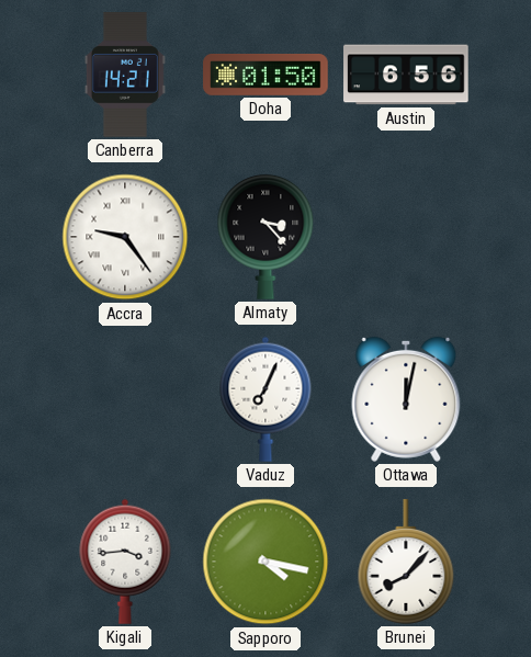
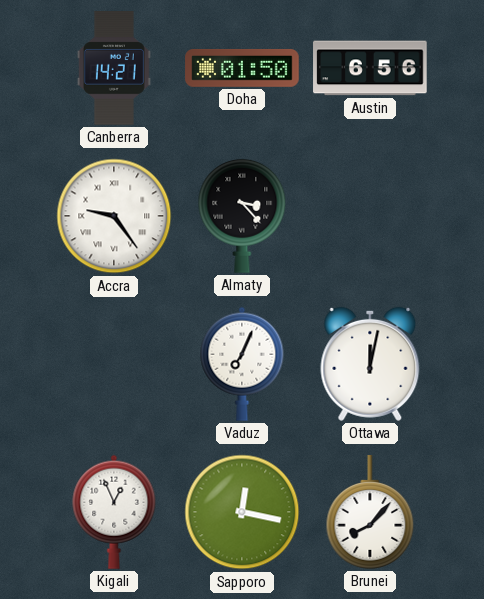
Kigali: 3:44 -> 12:56 (114, 512)
Sapporo: 4:17 -> 12:17 (242, 512)
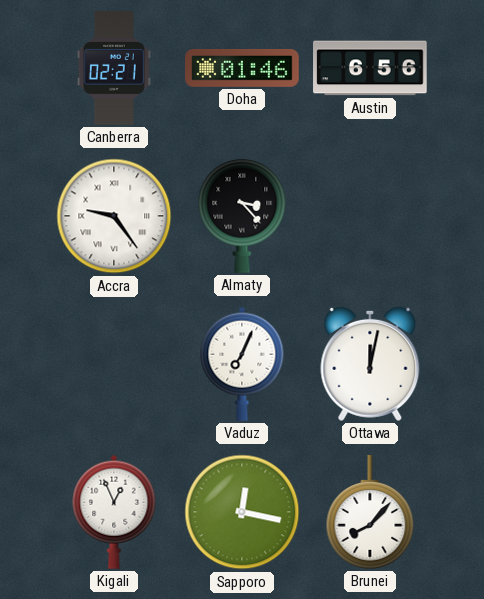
Canberra: 14:21 -> 02:21 (114, 68)
Doha: 01:50 -> 01:46 (242, 69)
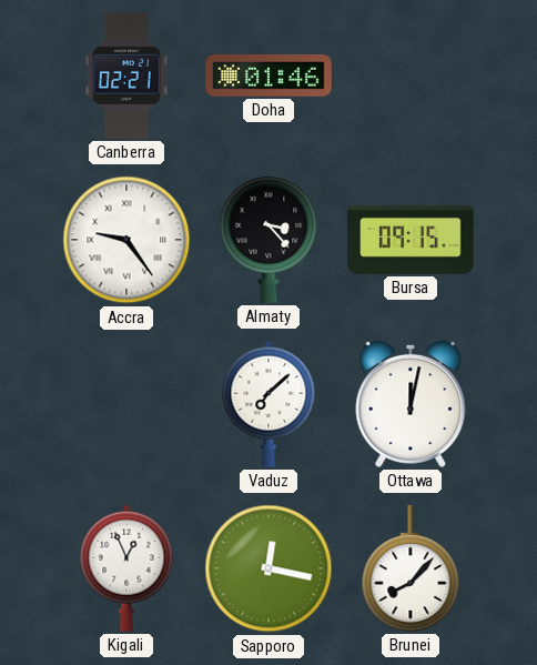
Austin: 6:56 -> none (370, 68)
Bursa: none -> 09:15 (411, 240)
Vaduz: 7:04 -> 7:08 (268, 404)
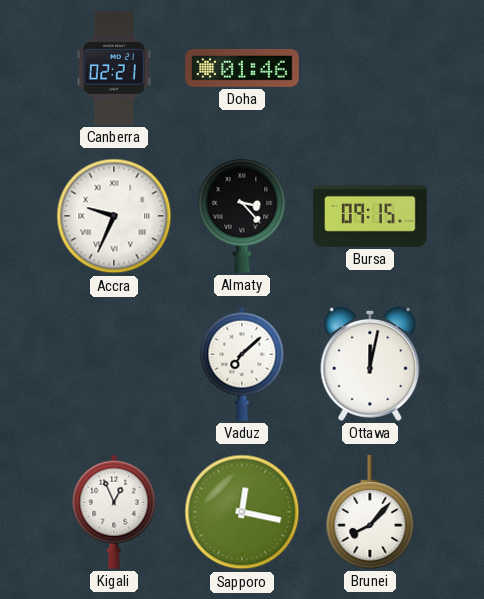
Accra: 9:24 -> 9:34 (114, 216)
